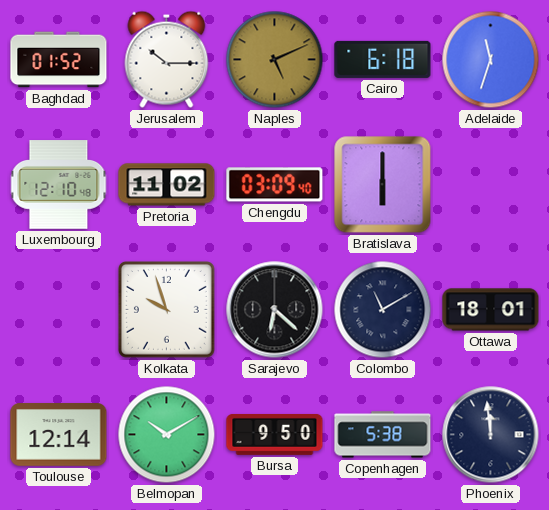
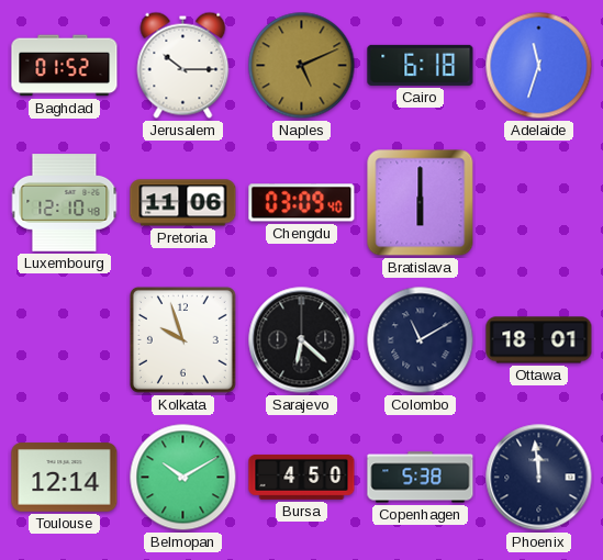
Pretoria: 11:02 -> 11:06 (183, 203)
Bursa: 9:50 -> 4:50 (302, 477)
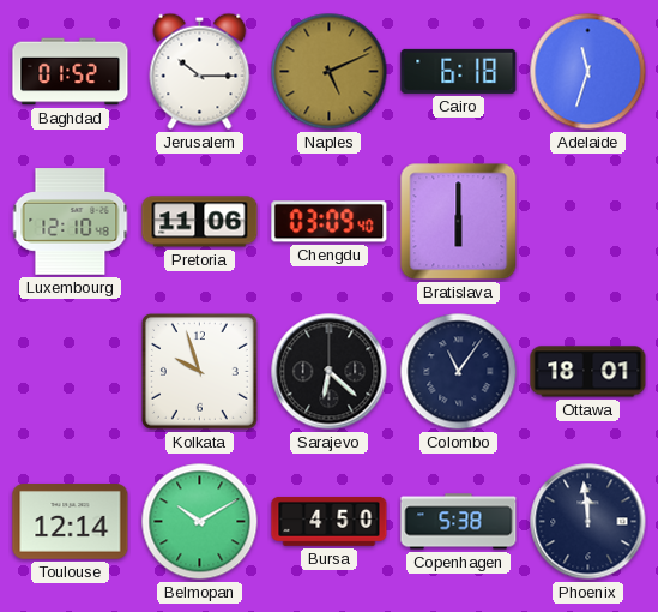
Colombo: 11:10 -> 11:06 (459, 372)
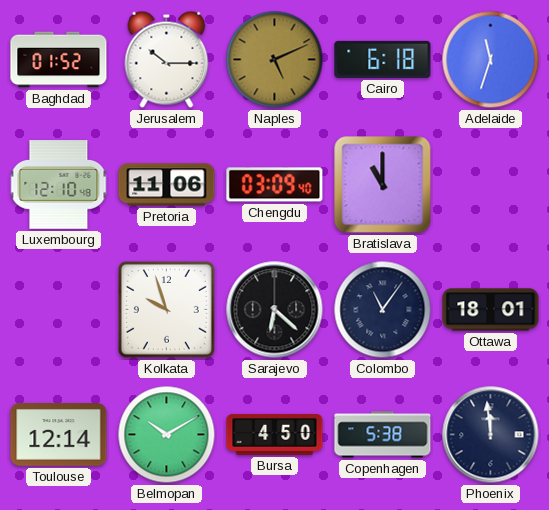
Bratislava: 6:00 -> 11:00 (383, 185)
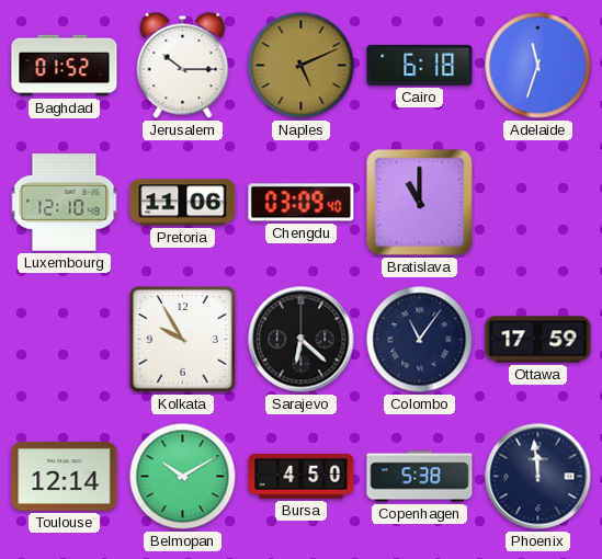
Kolkata: 9:57 -> 9:55 (182, 339)
Ottawa: 18:01 -> 17:59 (538, 340)
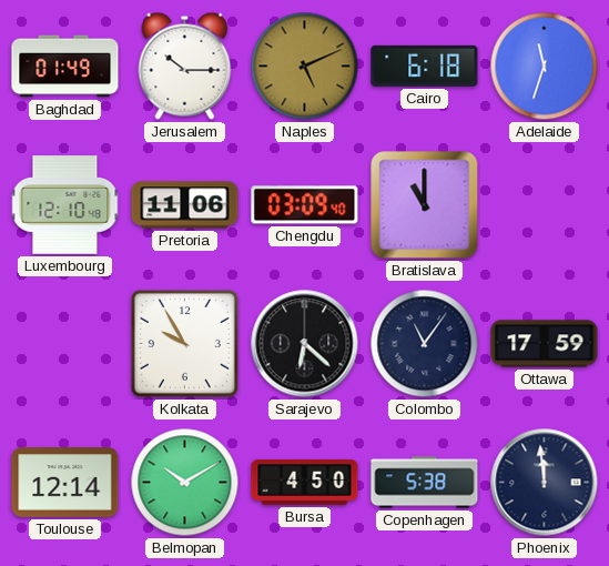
Baghdad: 01:52 -> 01:49 (65, 67)
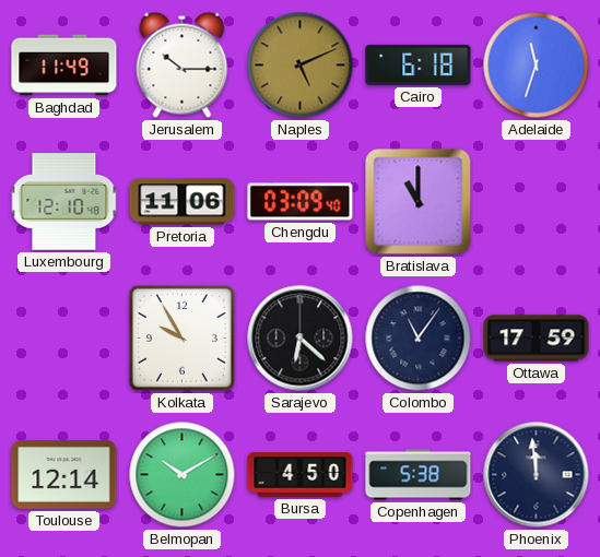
Baghdad: 01:49 -> 11:49 (64, 66)
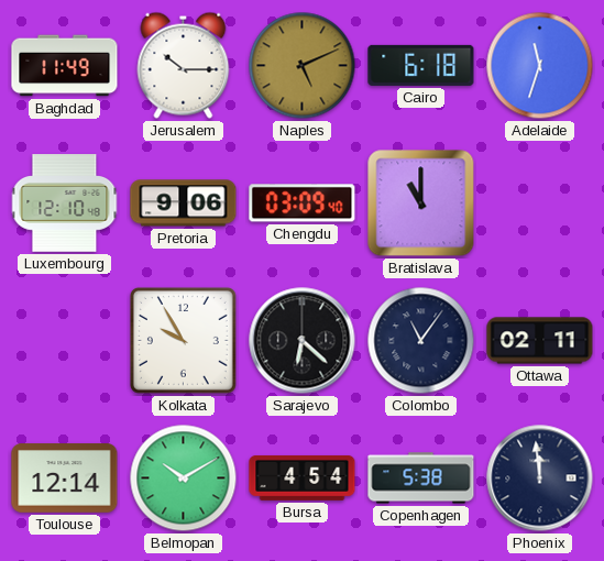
Pretoria: 11:06 -> 9:06 (184, 204)
Ottawa: 17:59 -> 02:11 (540, 341)
Bursa: 4:50 -> 4:54 (303, 477)
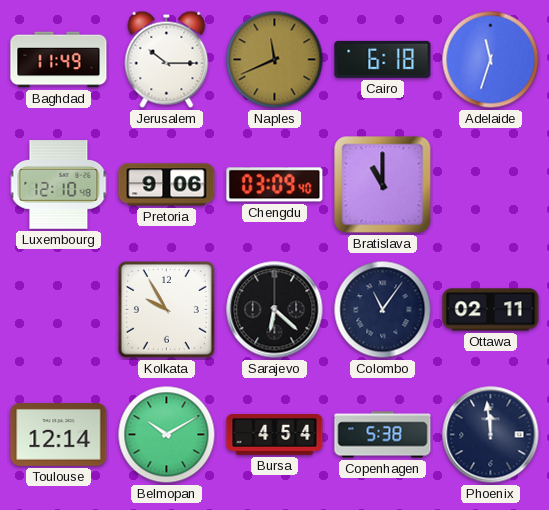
Naples: 5:11 -> 11:41 (275, 60)
